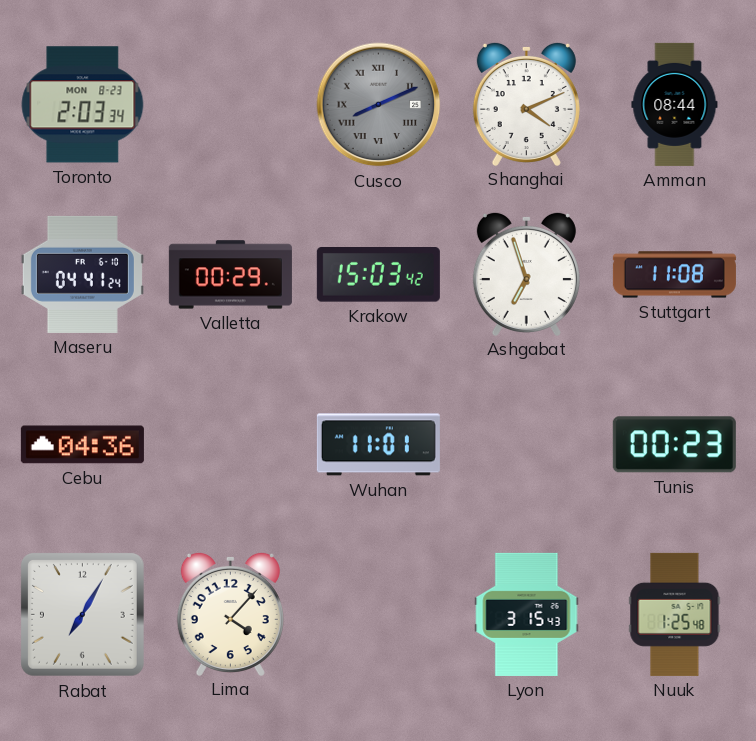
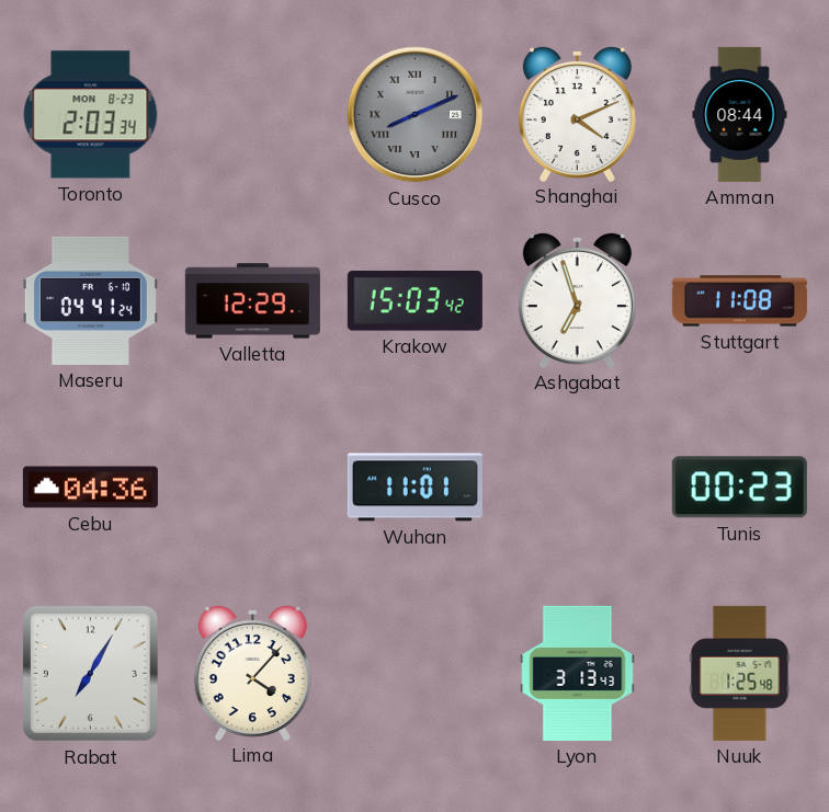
Valletta: 00:29 -> 12:29 (252, 301)
Lyon: 3:15 -> 3:13 (578, 673)
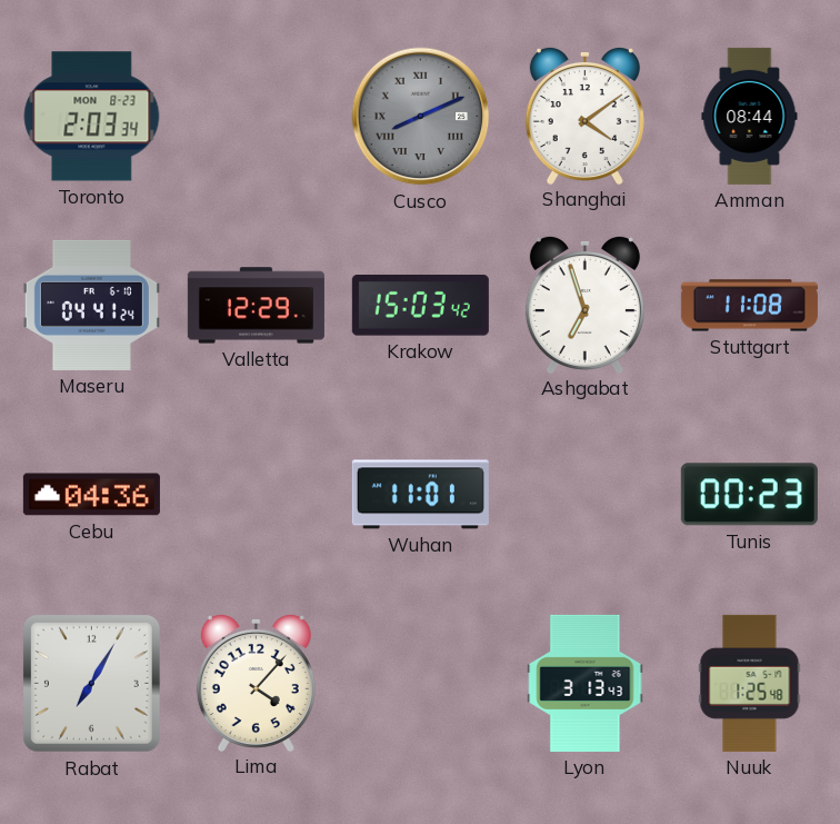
Shanghai: 4:11 -> 4:09 (584, 115)
